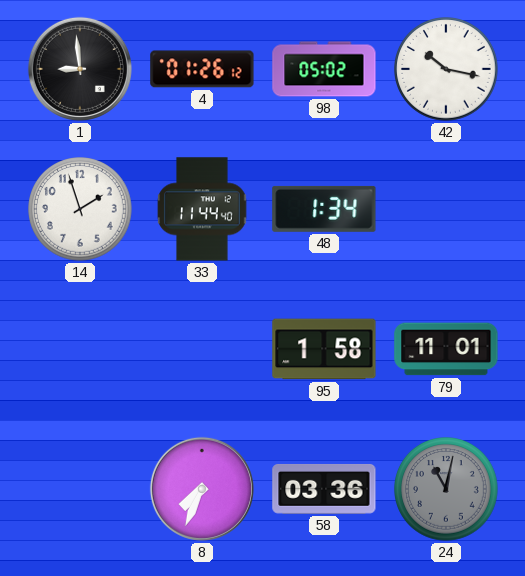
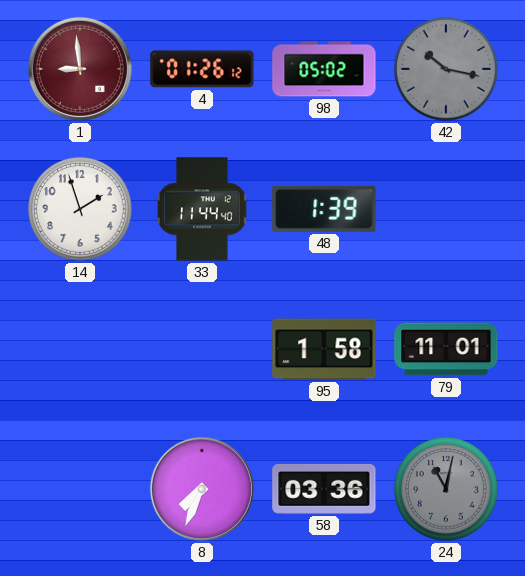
1 dial: black -> burgundy (80, 69)
42 dial: white -> grey (447, 70)
48: 1:34 -> 1:39 (324, 209)
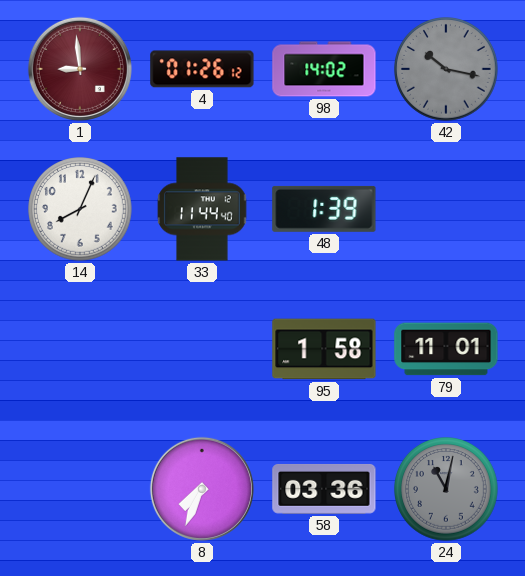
98: 05:02 -> 14:02 (324, 69)
14: 1:57 -> 8:04 (81, 210)
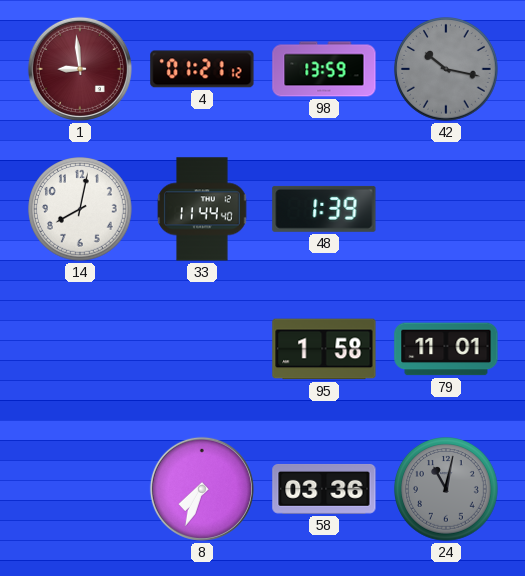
4: 01:26 -> 01:21 (202, 69)
98: 14:02 -> 13:59 (324, 69)
14: 8:04 -> 8:02 (81, 210)
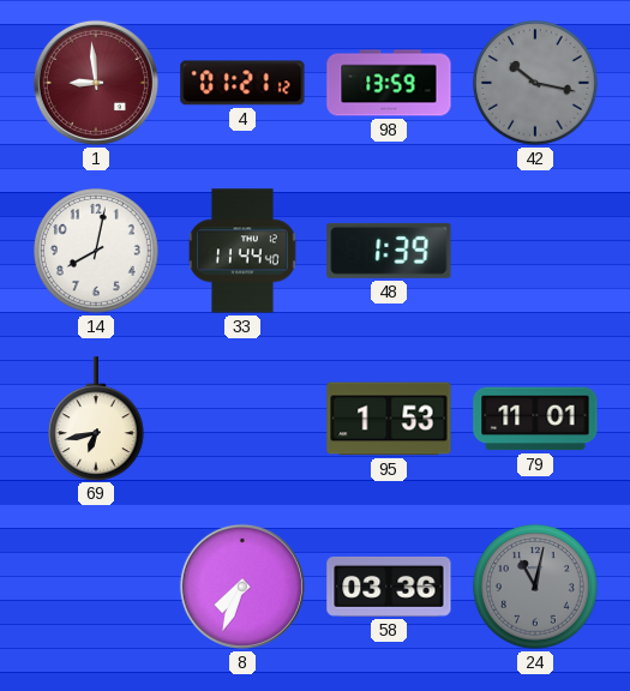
69: none -> 6:43 (96, 419)
95: 1:58 -> 1:53 (389, 419)
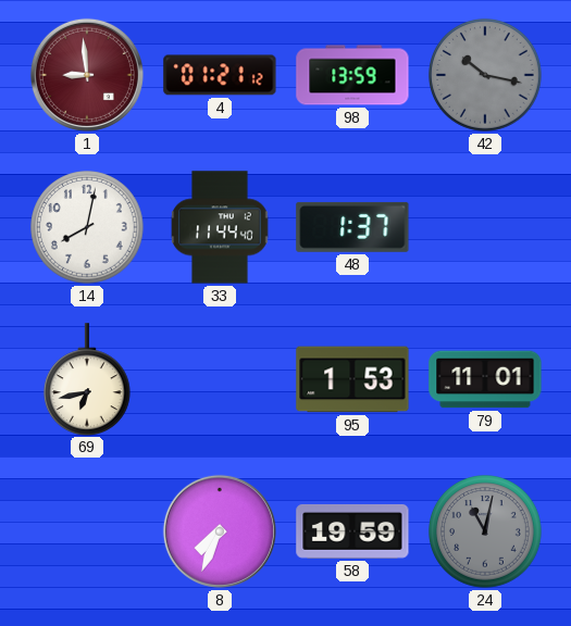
48: 1:39 -> 1:37 (352, 227)
58: 03:36 -> 19:59 (352, 531)
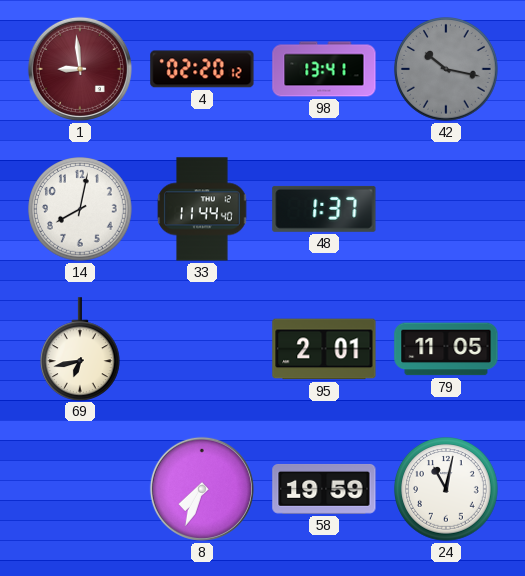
4: 01:21 -> 02:20 (202, 69)
98: 13:59 -> 13:41 (324, 69)
95: 1:53 -> 2:01 (324, 349)
79: 11:01 -> 11:05 (446, 349)
24 dial: grey -> white (447, 490)
